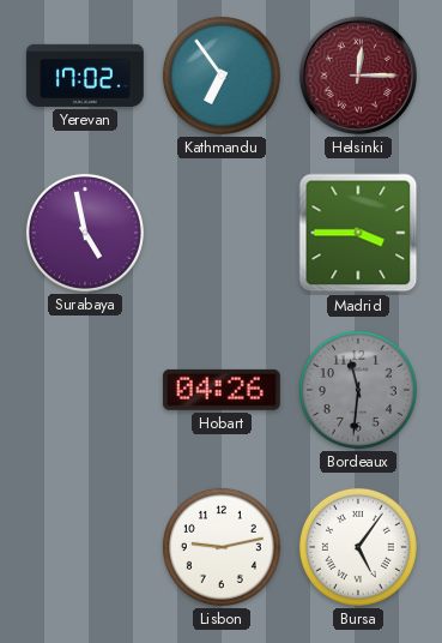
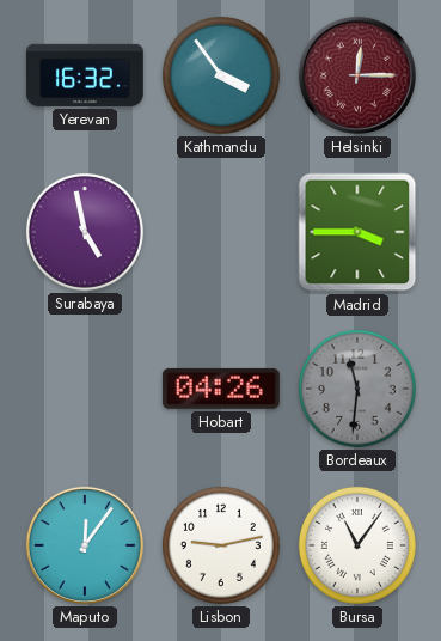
Yerevan: 17:02 -> 16:32 (85, 75)
Kathmandu: 6:54 -> 3:54 (221, 75)
Maputo: none -> 12:06 (85, 545)
Bursa: 5:06 -> 11:06 (357, 545)
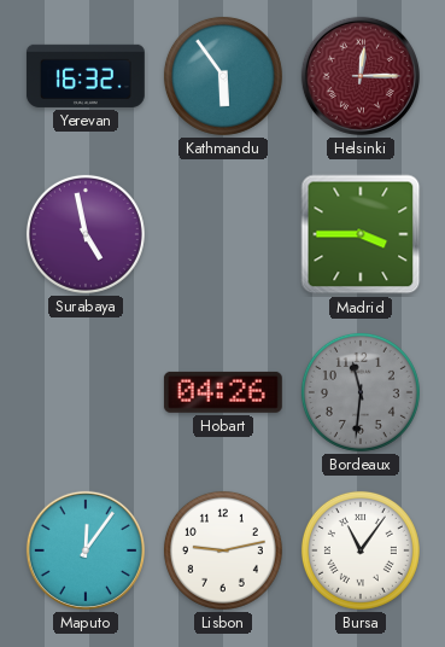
Kathmandu: 3:54 -> 5:54 (223, 76)
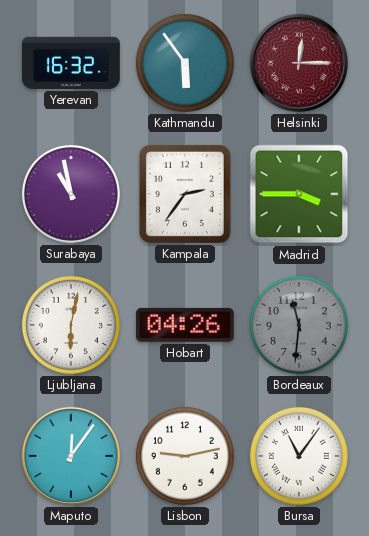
Surabaya: 4:58 -> 10:58 (71, 194)
Kampala: none -> 2:36 (185, 194)
Ljubljana: none -> 6:02 (71, 325)
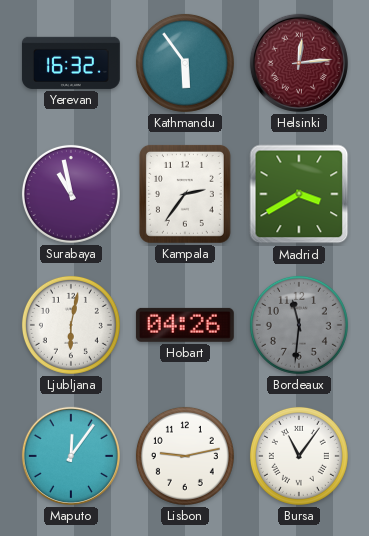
Helsinki: 12:15 -> 12:14 (299, 63)
Madrid: 3:45 -> 3:40 (299, 194)
